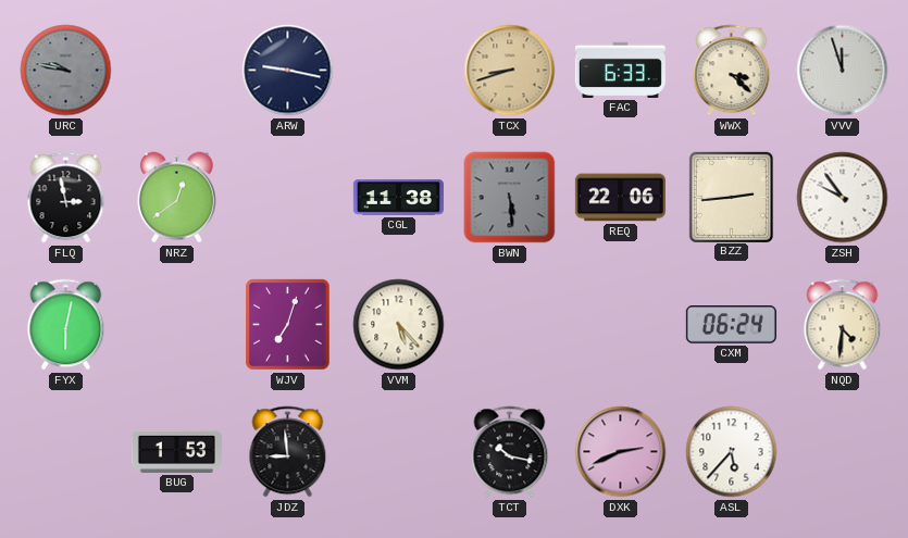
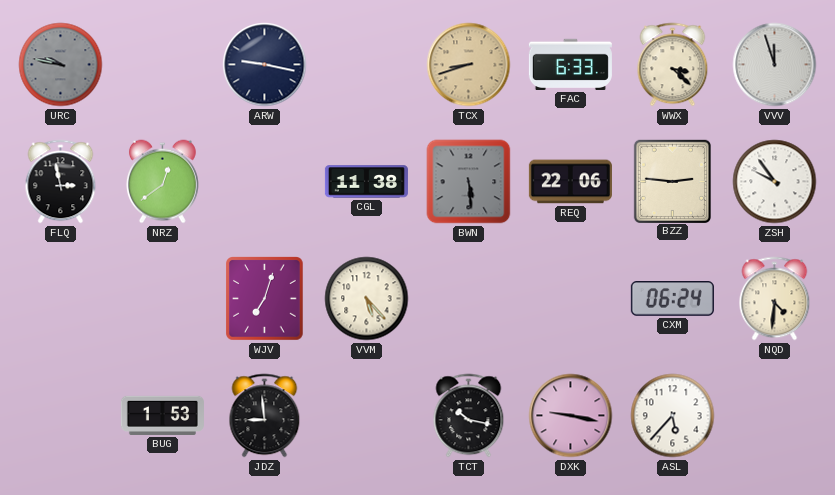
BZZ: 2:44 -> 2:46 (672, 181)
FYX: 6:02 -> none (66, 325)
DXK: 2:41 -> 9:17 (571, 416)
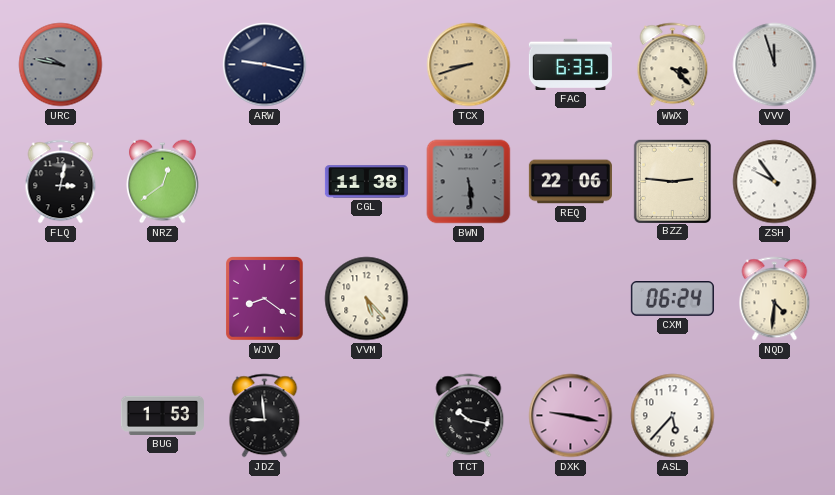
FLQ: 2:58 -> 3:02 (61, 182)
WJV: 7:03 -> 8:21 (265, 299)
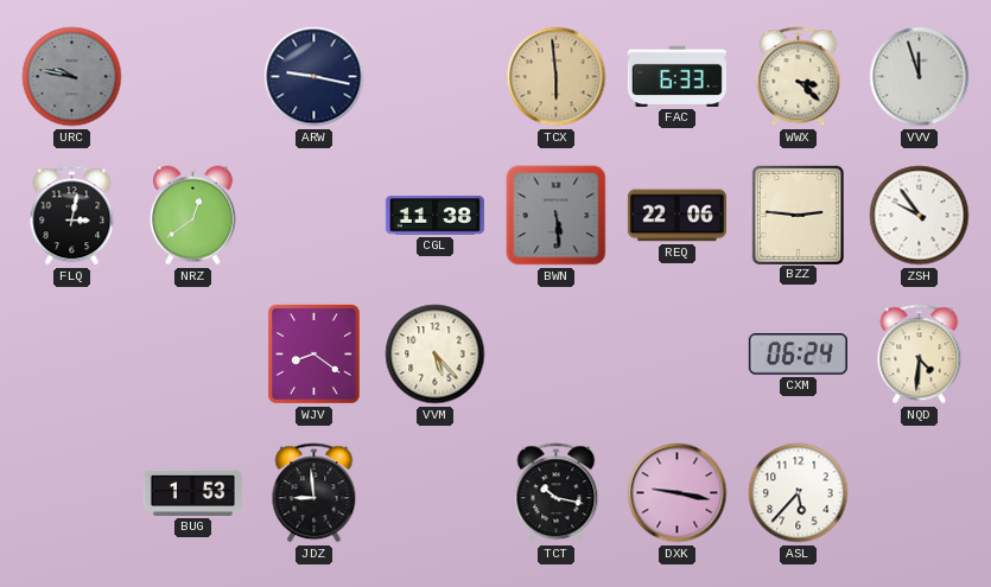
TCX: 8:42 -> 5:59 (557, 77)
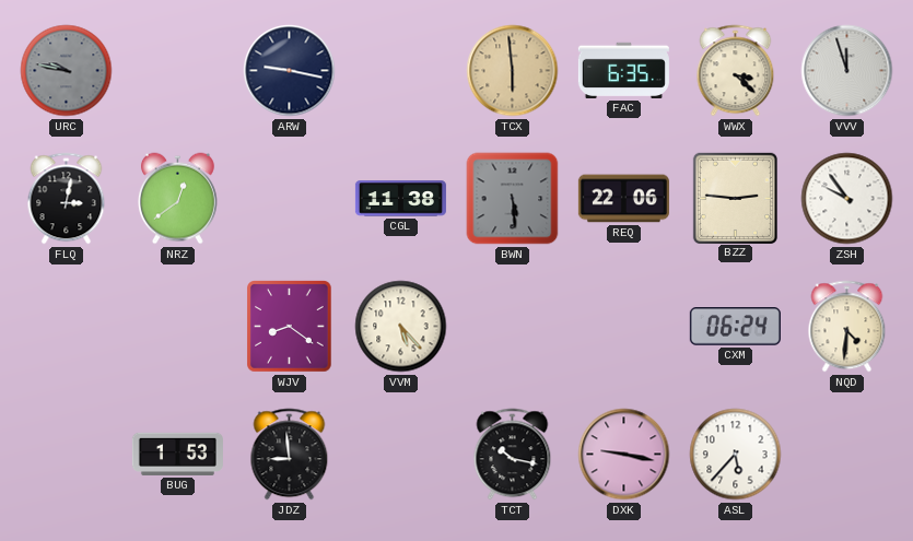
FAC: 6:33 -> 6:35 (623, 70)
